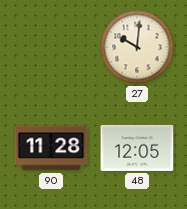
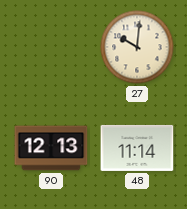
90: 11:28 -> 12:13 (51, 148)
48: 12:05 -> 11:14 (137, 148)
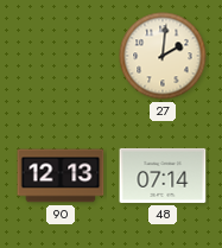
27: 10:01 -> 2:01 (163, 56)
48: 11:14 -> 07:14 (163, 176)
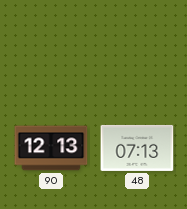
27: 2:01 -> none (163, 56)
48: 07:14 -> 07:13 (137, 148)
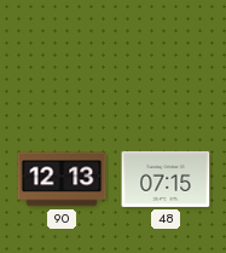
48: 07:13 -> 07:15 (166, 179)
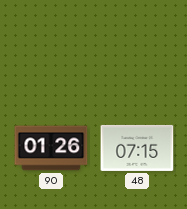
90: 12:13 -> 01:26 (51, 148)
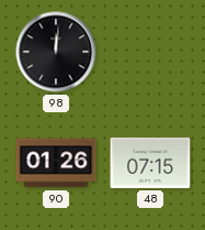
98: none -> 12:01 (56, 52)
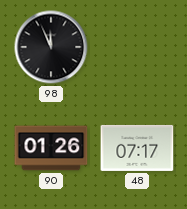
98: 12:01 -> 11:56 (51, 47)
48: 07:15 -> 07:17 (137, 148)
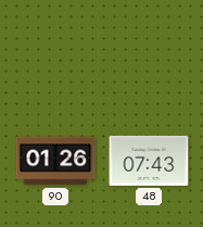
98: 11:56 -> none (51, 47)
48: 07:17 -> 07:43 (149, 161)
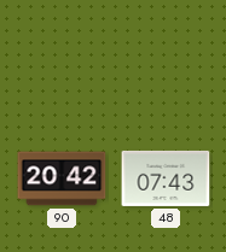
90: 01:26 -> 20:42 (62, 178)
